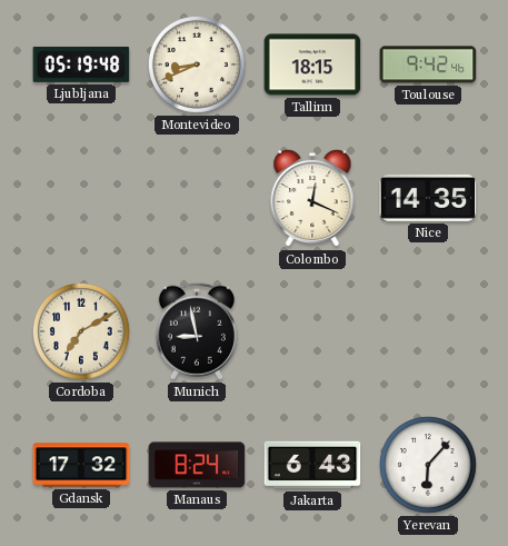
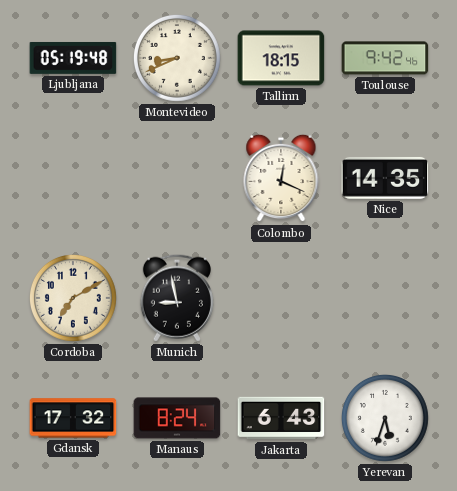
Yerevan: 6:07 -> 5:33 (385, 418)
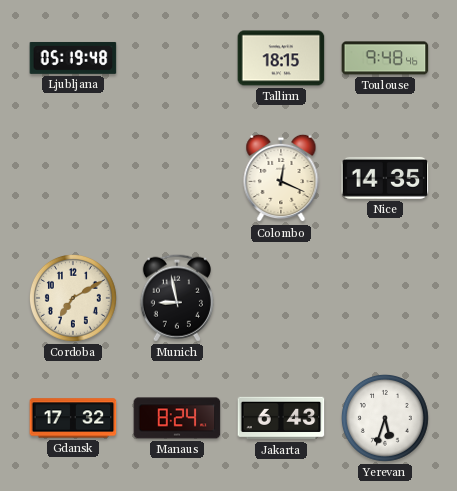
Montevideo: 8:41 -> none (177, 58)
Toulouse: 9:42 -> 9:48 (385, 58)
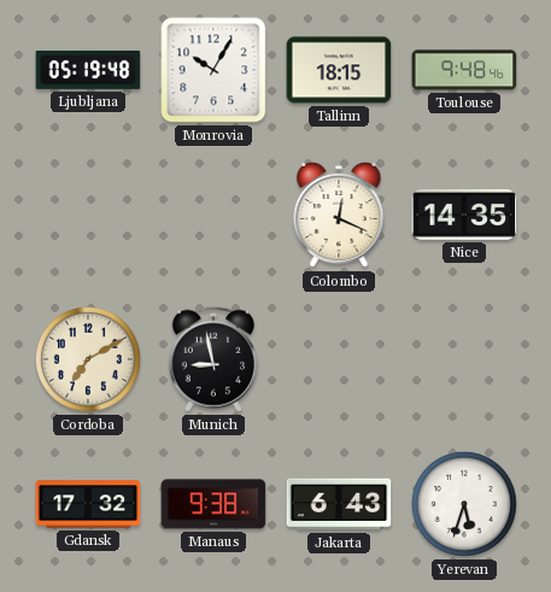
Monrovia: none -> 10:05 (213, 70)
Manaus: 8:24 -> 9:38 (213, 504)
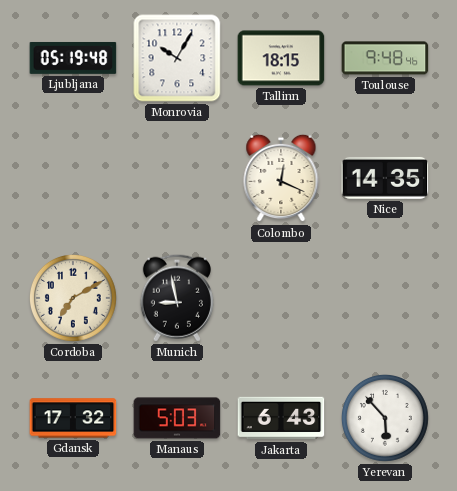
Manaus: 9:38 -> 5:03 (177, 418)
Yerevan: 5:33 -> 5:53 (385, 418)
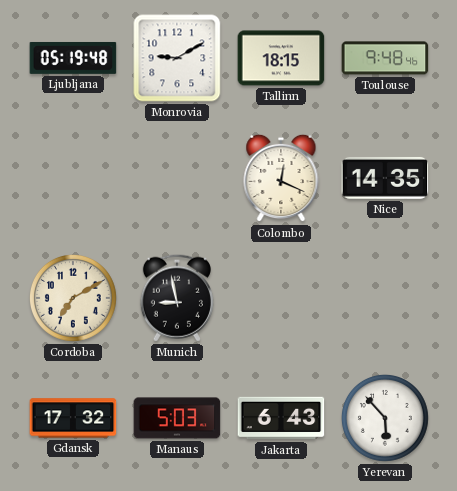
Monrovia: 10:05 -> 9:10 (177, 58)
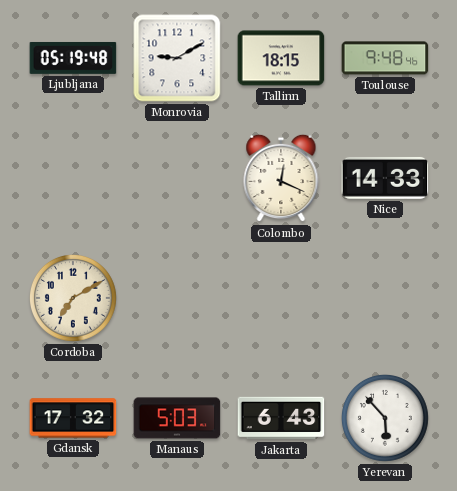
Nice: 14:35 -> 14:33 (385, 178)
Munich: 8:58 -> none (177, 298)
